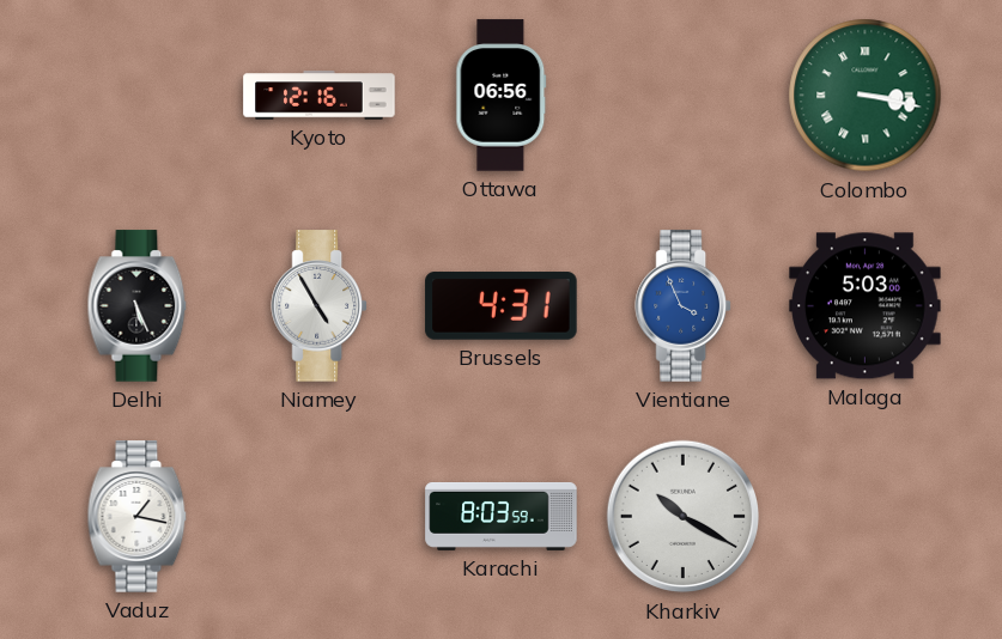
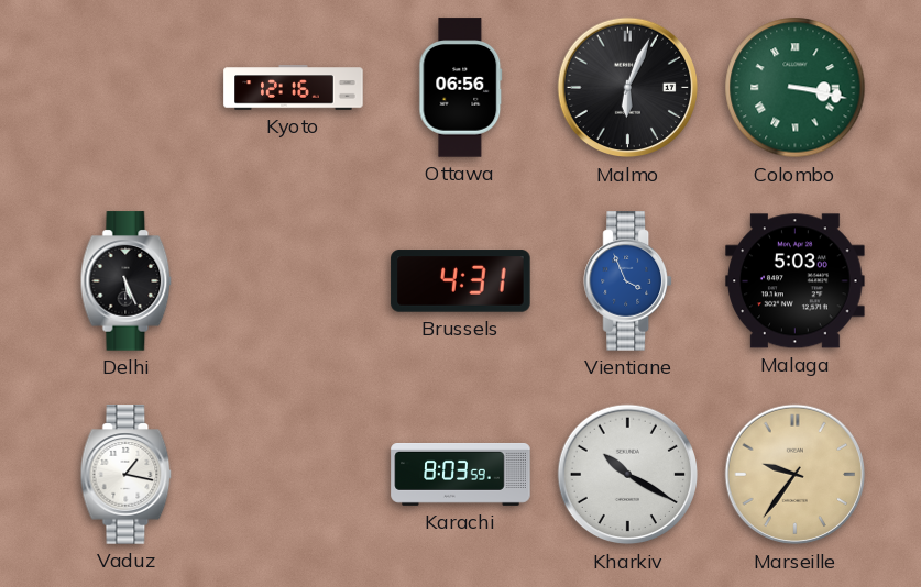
Malmo: none -> 6:04 (628, 88)
Niamey: 4:55 -> none (318, 306)
Marseille: none -> 9:36 (796, 475)
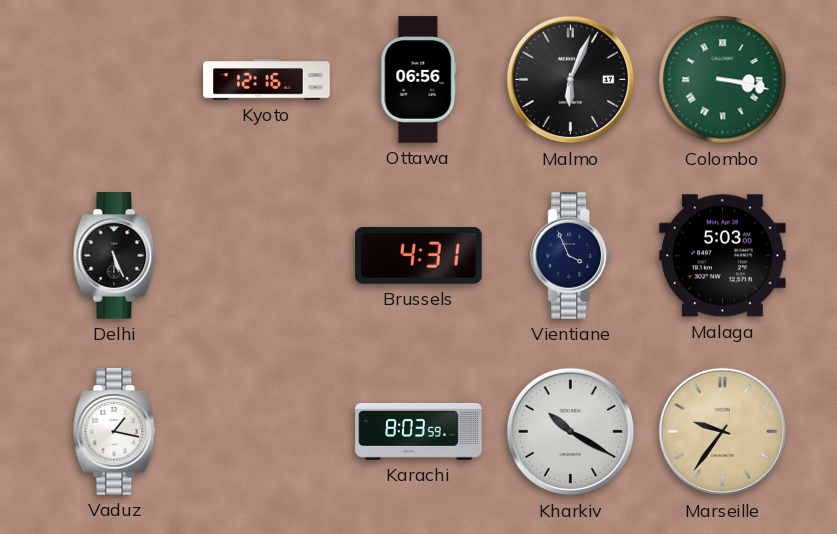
Vientiane dial: blue -> navy (570, 256)
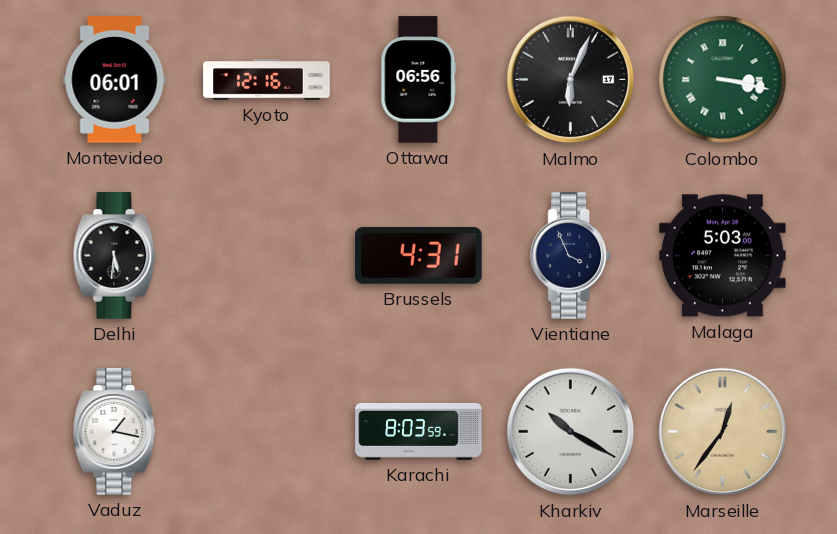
Montevideo: none -> 06:01 (115, 80)
Delhi: 5:26 -> 5:31 (115, 256)
Marseille: 9:36 -> 12:36 (723, 432)
